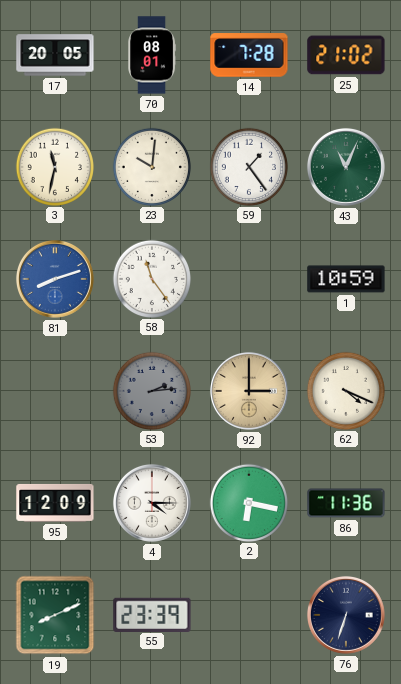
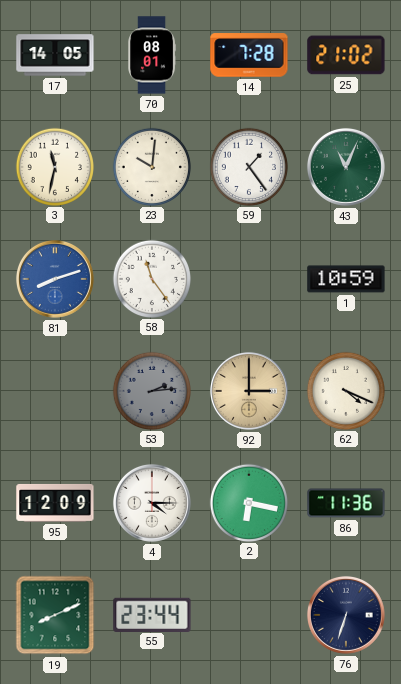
17: 20:05 -> 14:05 (55, 55)
55: 23:39 -> 23:44 (152, 614)
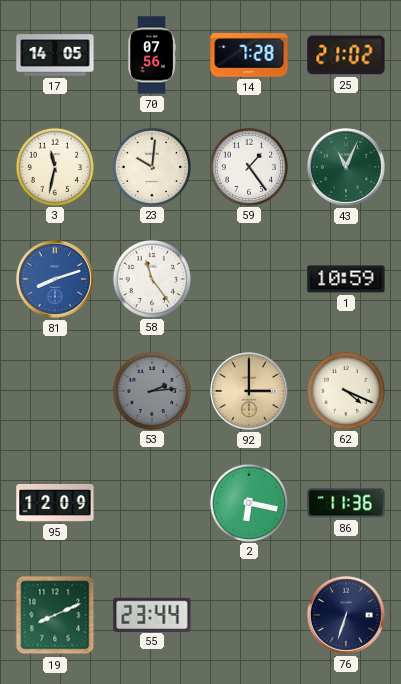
70: 08:01 -> 07:56 (152, 55)
4: 4:15 -> none (152, 503)
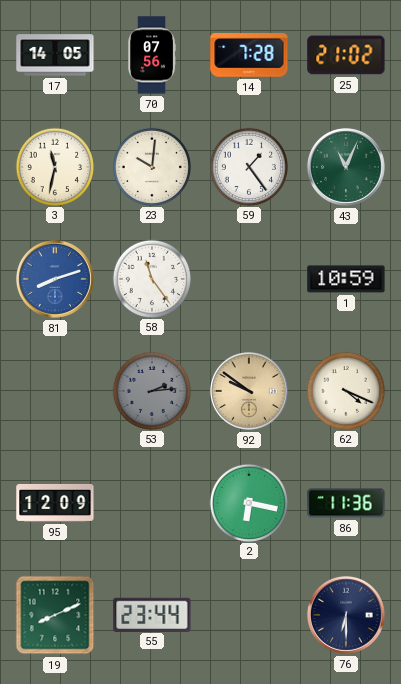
92: 3:00 -> 9:51 (249, 391)
76: 6:33 -> 6:30 (346, 615)
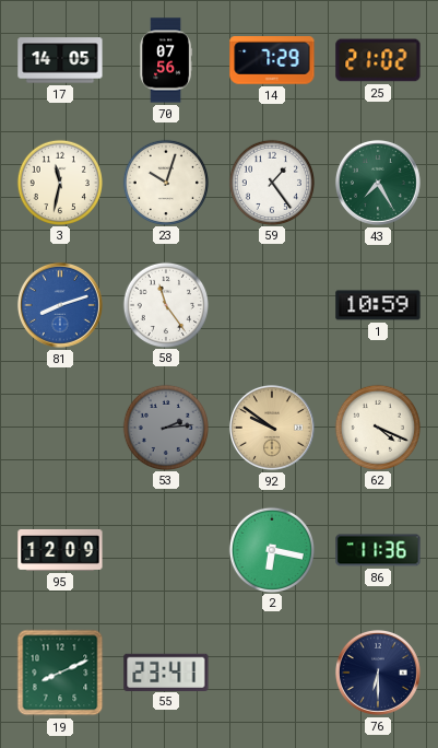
14: 7:28 -> 7:29 (272, 60)
23: 10:01 -> 10:03 (165, 182)
43: 11:04 -> 7:25 (378, 183)
55: 23:44 -> 23:41 (166, 671)
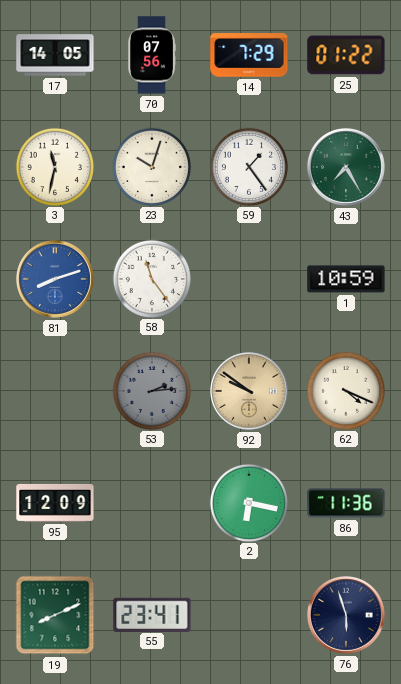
25: 21:02 -> 01:22 (346, 55)
76: 6:30 -> 5:57 (346, 615)
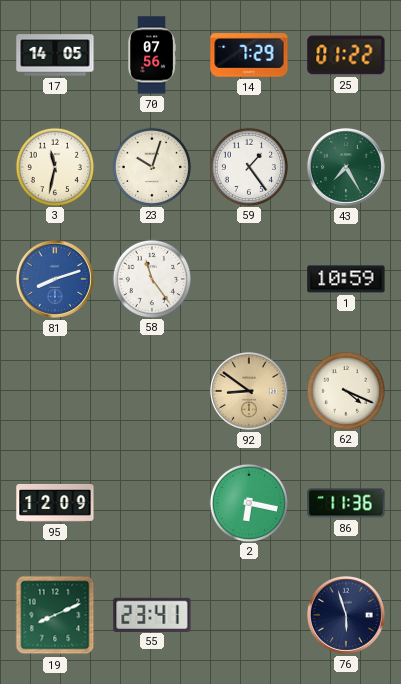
53: 2:14 -> none (151, 390)
92: 9:51 -> 8:51 (249, 391)
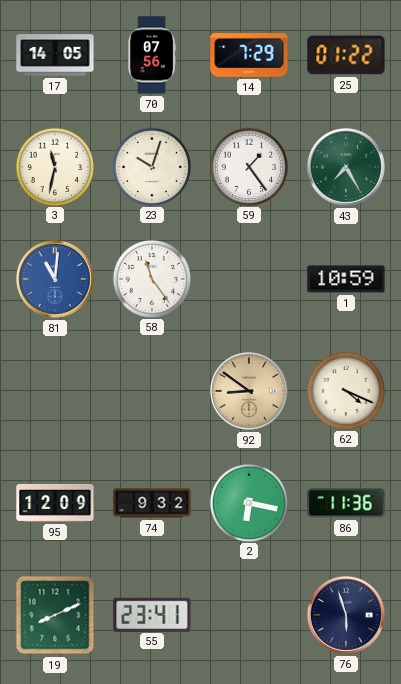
81: 8:12 -> 11:01 (55, 279)
74: none -> 9:32 (152, 503)
